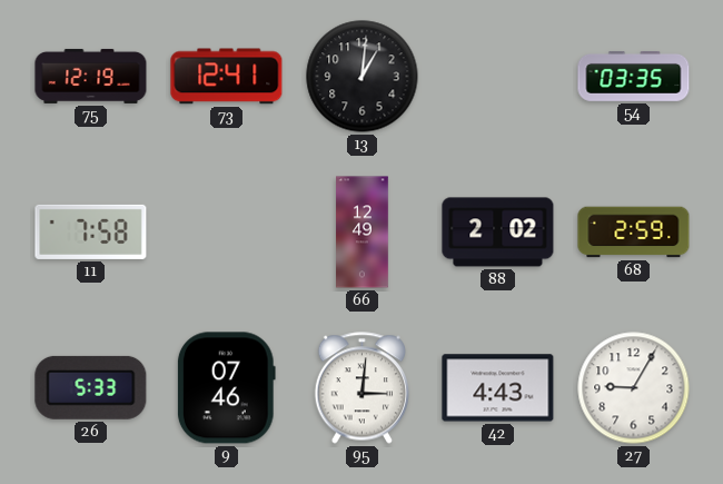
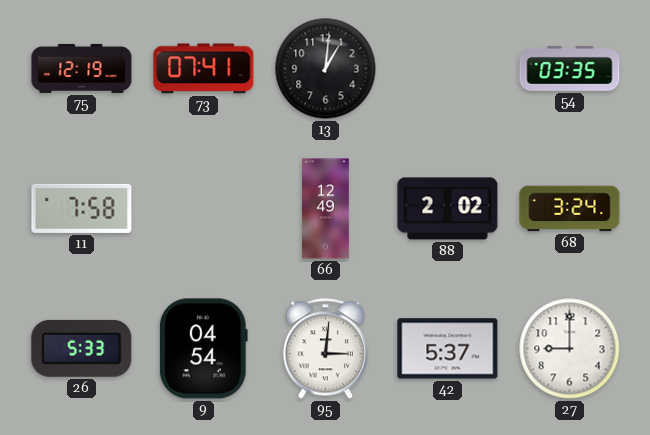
73: 12:41 -> 07:41 (204, 69)
68: 2:59 -> 3:24 (570, 209)
9: 07:46 -> 04:54 (203, 349)
42: 4:43 -> 5:37 (448, 349)
27: 9:05 -> 9:00 (570, 349)
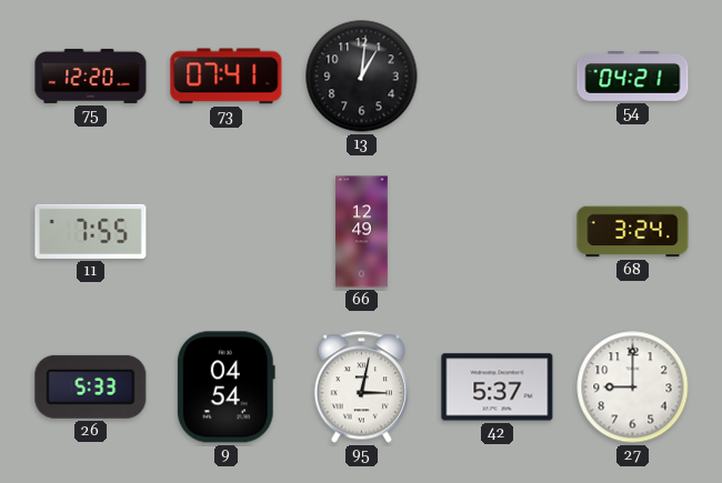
75: 12:19 -> 12:20 (91, 76)
54: 03:35 -> 04:21 (633, 76)
11: 7:58 -> 7:55 (91, 231)
88: 2:02 -> none (448, 209)
95: 3:01 -> 3:02 (361, 388)
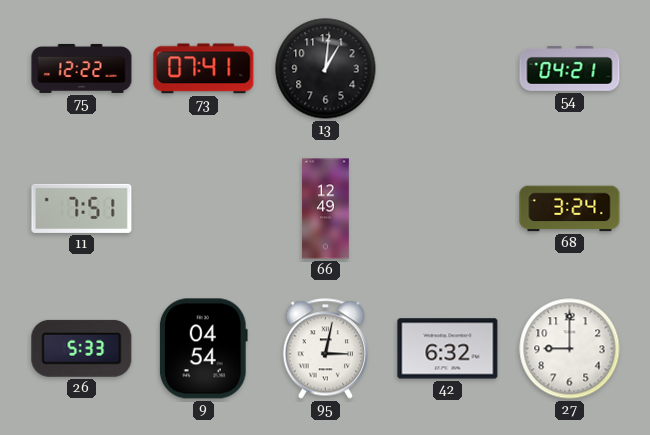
75: 12:20 -> 12:22 (82, 68)
11: 7:55 -> 7:51 (82, 208)
42: 5:37 -> 6:32 (448, 349)
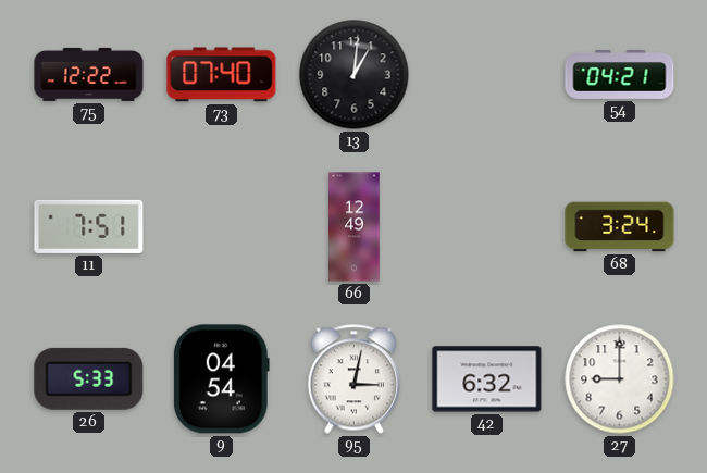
73: 07:41 -> 07:40 (222, 75)
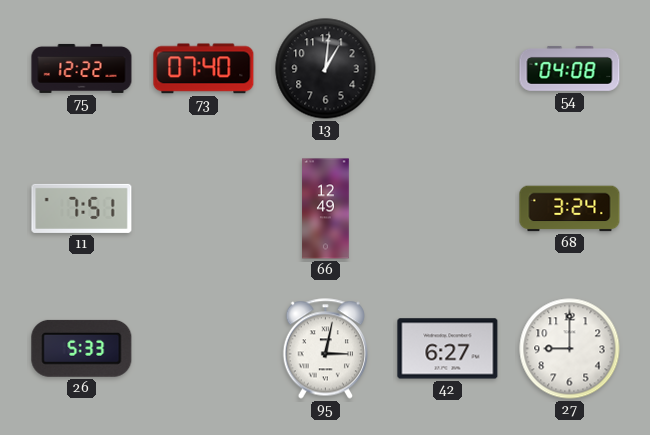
54: 04:21 -> 04:08 (570, 68)
9: 04:54 -> none (221, 379)
42: 6:32 -> 6:27 (448, 349)
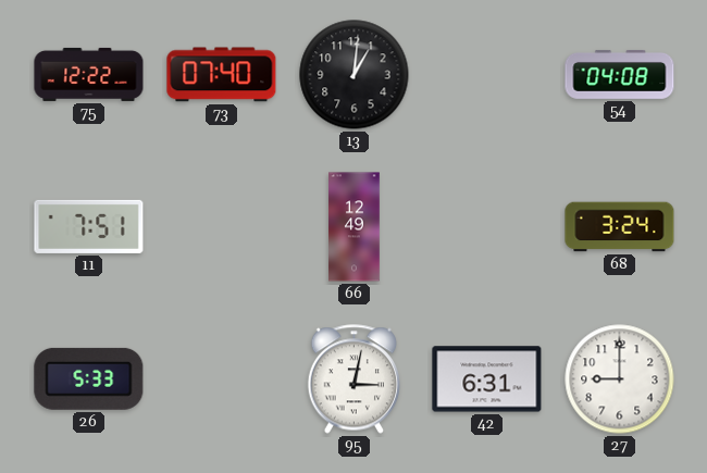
42: 6:27 -> 6:31 (487, 379)
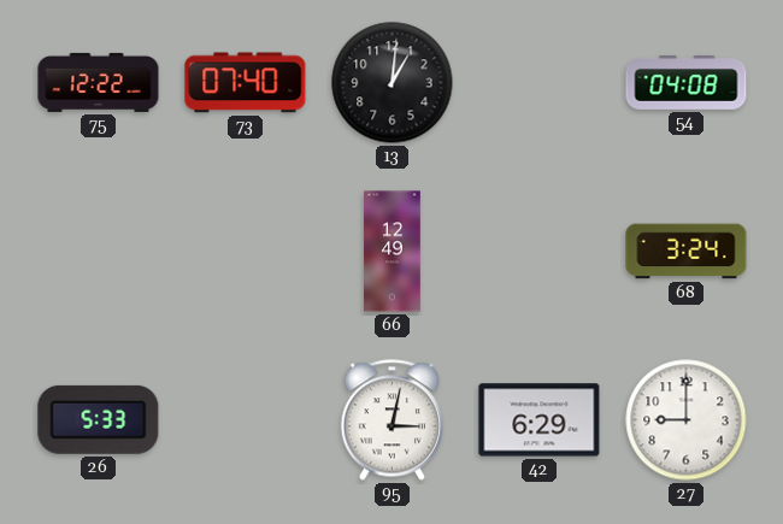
11: 7:51 -> none (89, 226)
42: 6:31 -> 6:29 (540, 420)
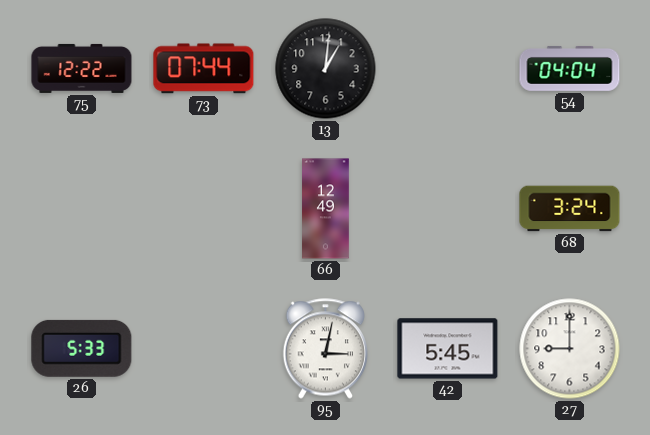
73: 07:40 -> 07:44 (204, 69)
54: 04:08 -> 04:04 (570, 68)
42: 6:29 -> 5:45 (448, 349)
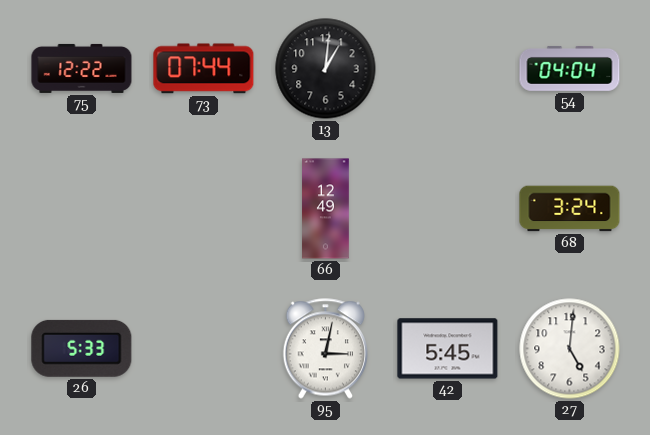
27: 9:00 -> 5:01 (570, 349)
